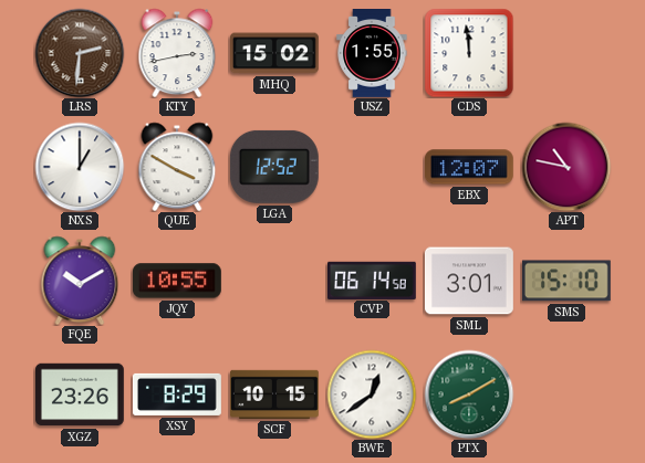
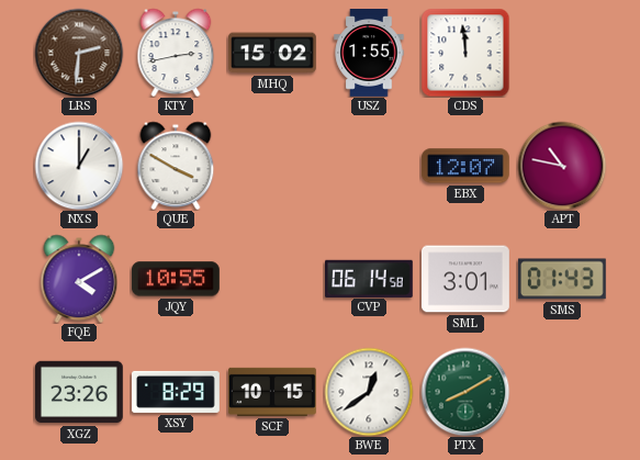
LGA: 12:52 -> none (274, 167)
FQE: 10:10 -> 4:10 (79, 279)
SMS: 15:10 -> 01:43 (562, 279)
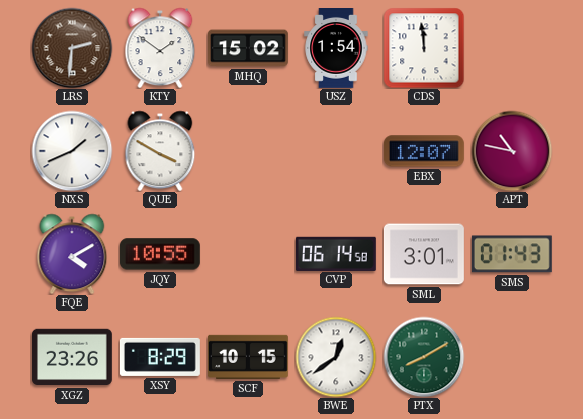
KTY: 2:43 -> 1:51 (160, 48)
USZ: 1:55 -> 1:54 (336, 49)
NXS: 1:00 -> 1:41 (72, 151)
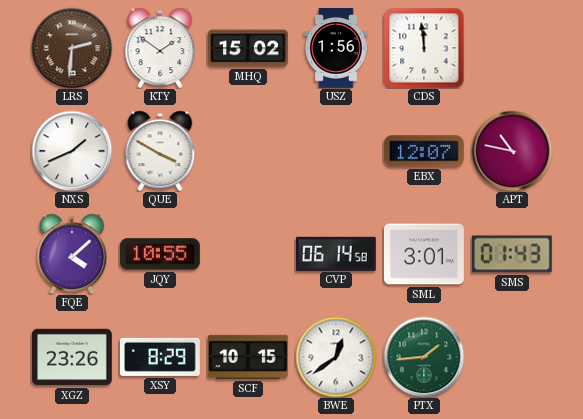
USZ: 1:54 -> 1:56 (336, 49)
FQE: 4:10 -> 4:08 (72, 254)
PTX: 8:10 -> 1:44 (424, 357)
